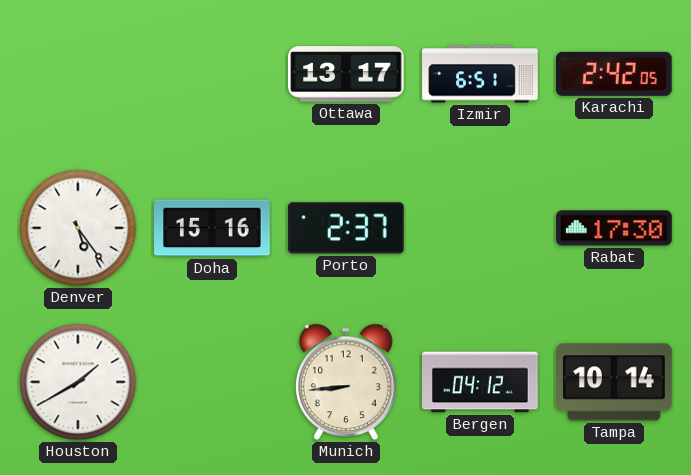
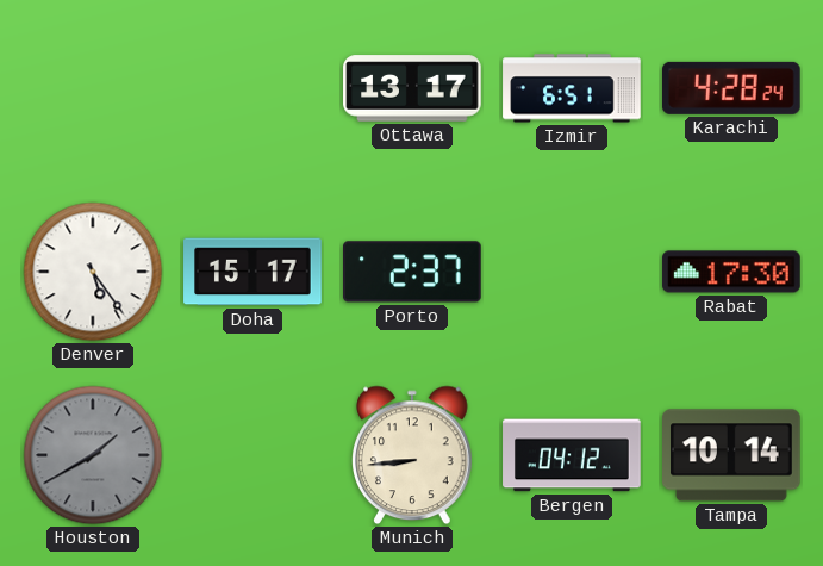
Karachi: 2:42 -> 4:28 (732, 88)
Doha: 15:16 -> 15:17 (252, 272)
Houston dial: white -> grey (93, 455)
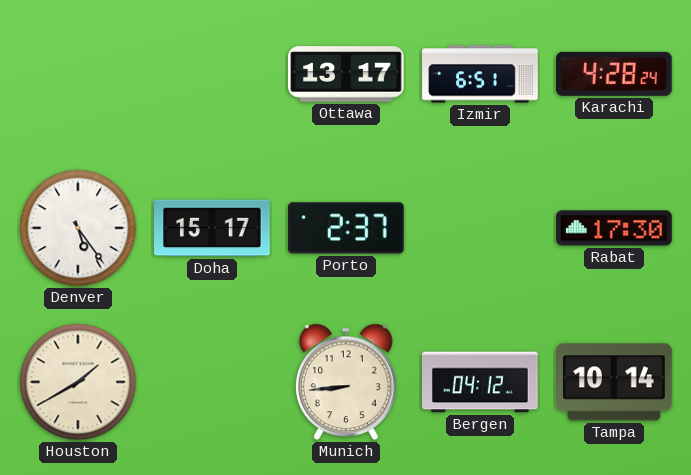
Houston dial: grey -> cream (78, 382)
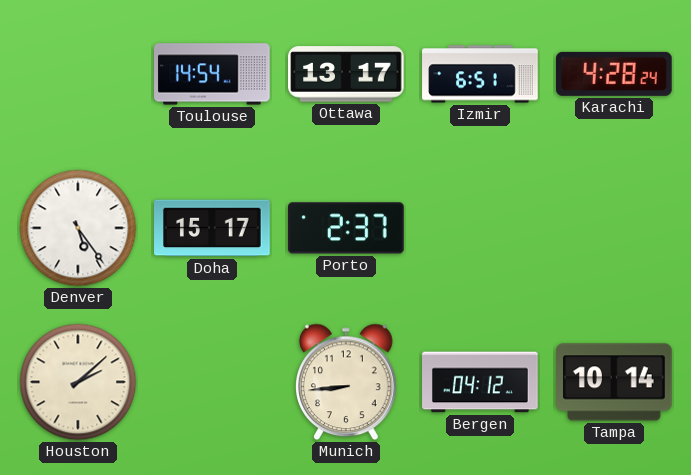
Toulouse: none -> 14:54 (212, 74)
Rabat: 17:30 -> none (614, 228)
Houston: 1:40 -> 2:08 (78, 382)
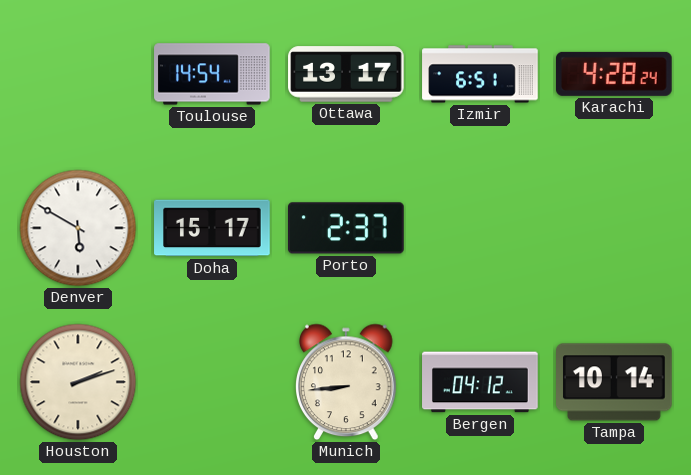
Denver: 5:24 -> 5:50 (78, 228)
Houston: 2:08 -> 2:12 (78, 382)
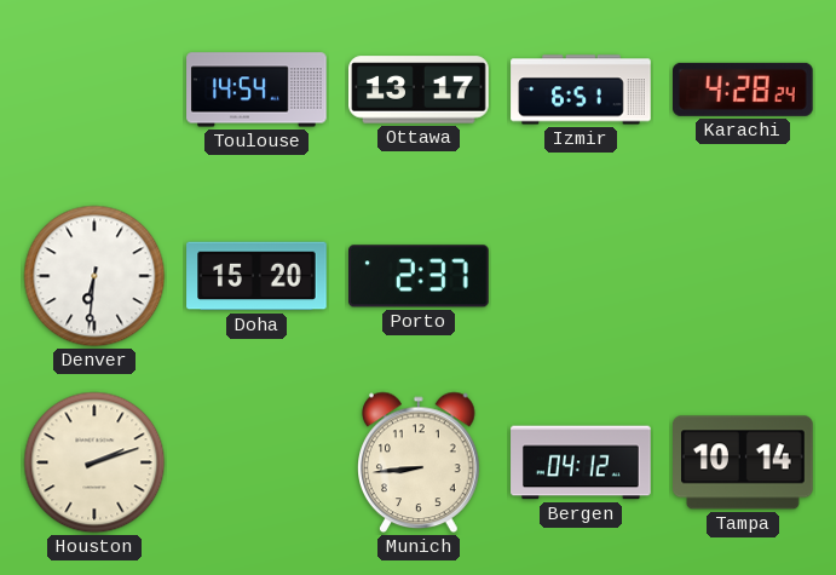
Denver: 5:50 -> 6:31 (94, 276)
Doha: 15:17 -> 15:20 (256, 276)
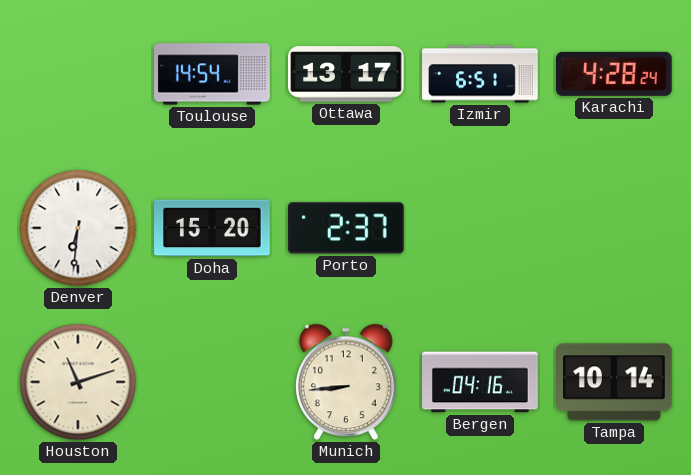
Houston: 2:12 -> 11:12 (78, 382)
Bergen: 04:12 -> 04:16 (480, 382)
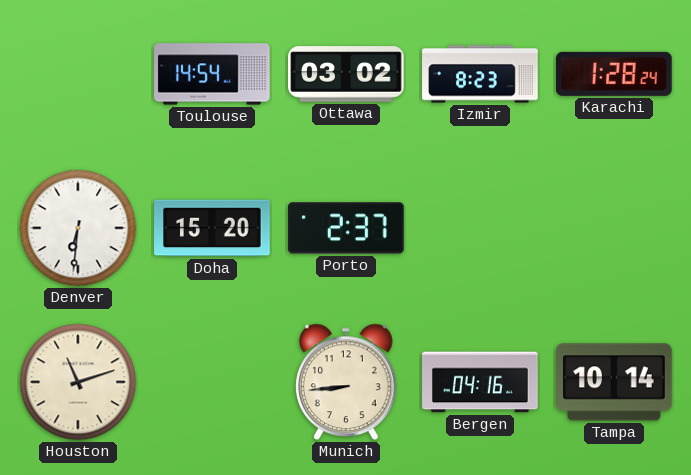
Ottawa: 13:17 -> 03:02 (346, 74)
Izmir: 6:51 -> 8:23 (480, 74)
Karachi: 4:28 -> 1:28 (615, 74)
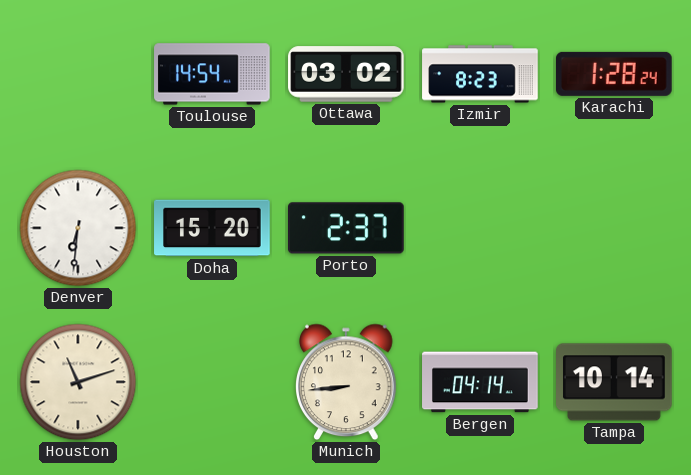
Bergen: 04:16 -> 04:14 (480, 382)
